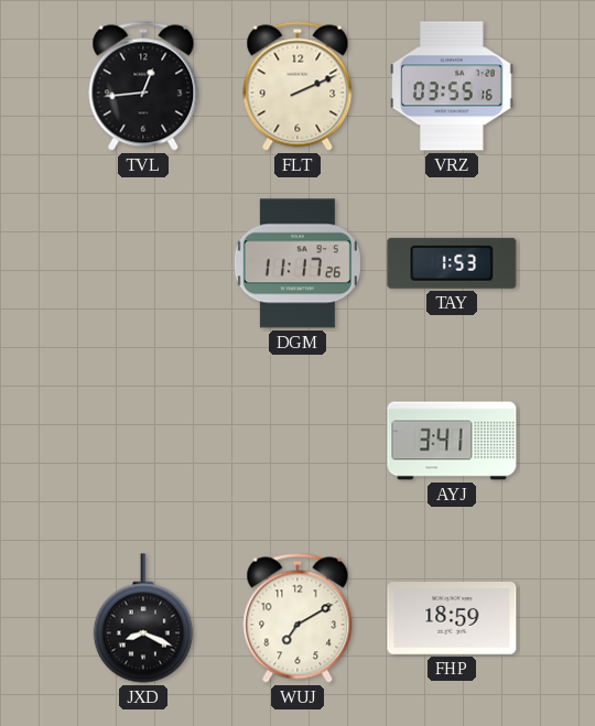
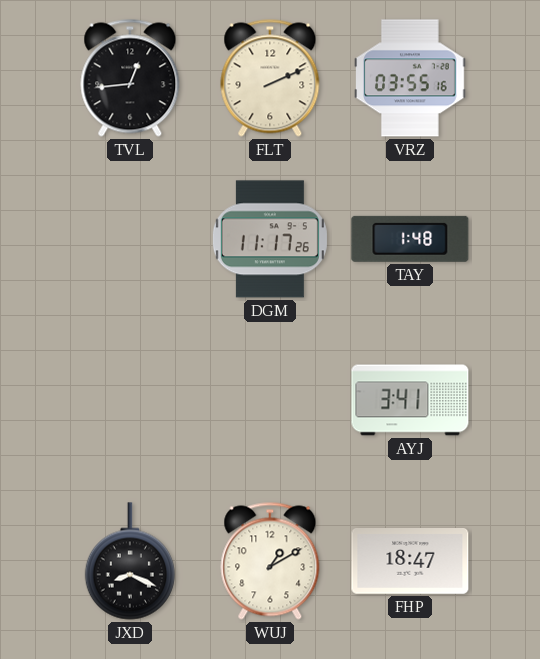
TAY: 1:53 -> 1:48 (410, 239)
WUJ: 7:10 -> 1:10 (270, 561)
FHP: 18:59 -> 18:47 (410, 562)
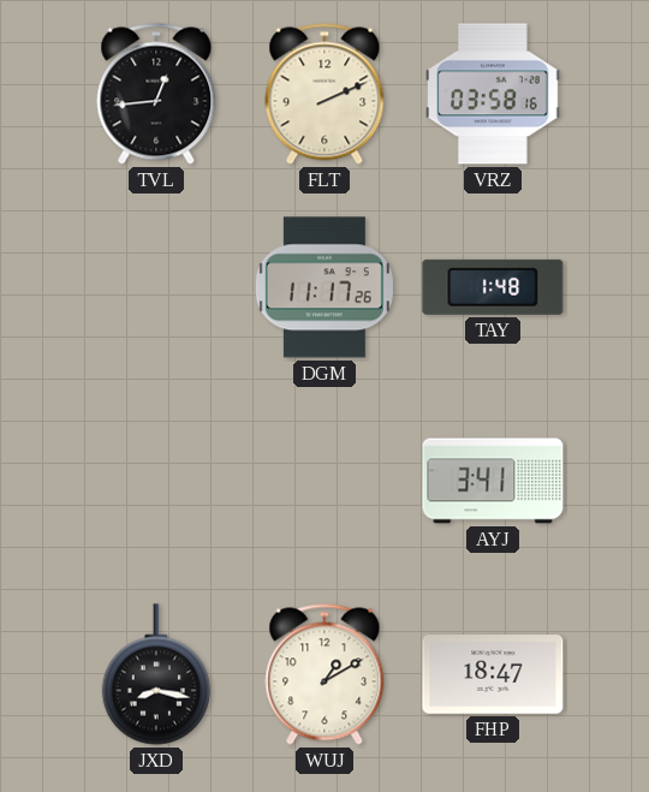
VRZ: 03:55 -> 03:58 (493, 94)
JXD: 8:19 -> 8:17 (156, 674)
